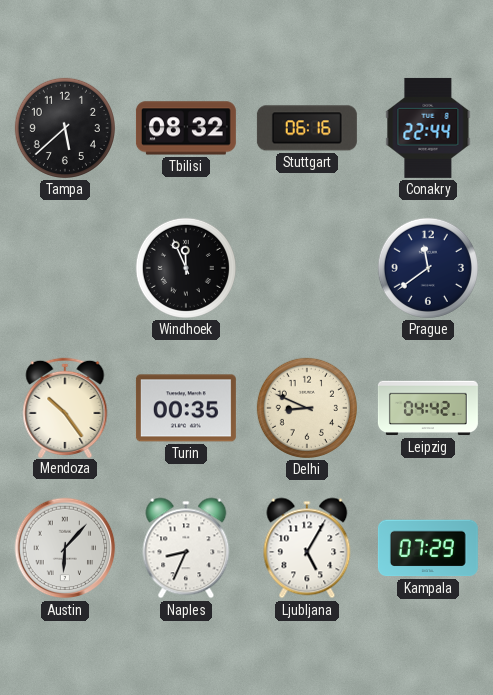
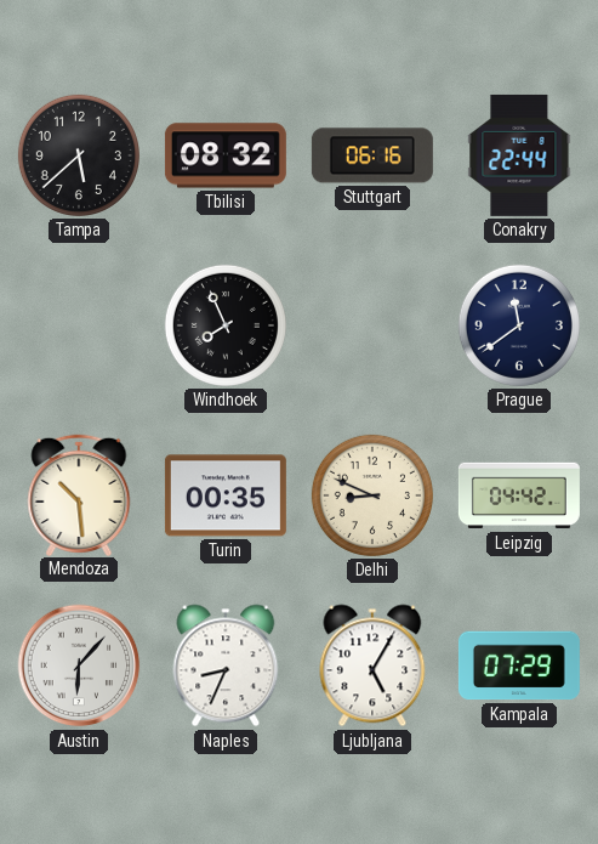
Windhoek: 11:56 -> 7:56 (226, 325)
Mendoza: 10:24 -> 10:29 (79, 494)
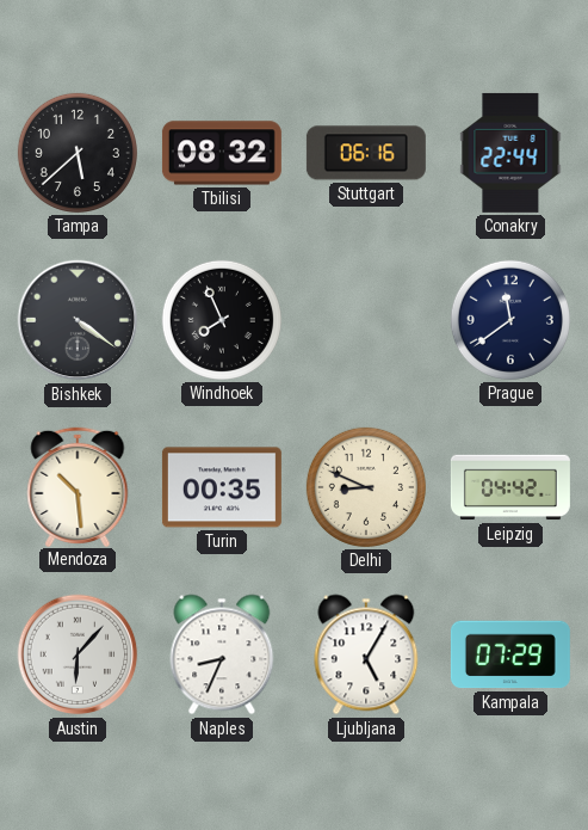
Bishkek: none -> 4:21 (78, 320)
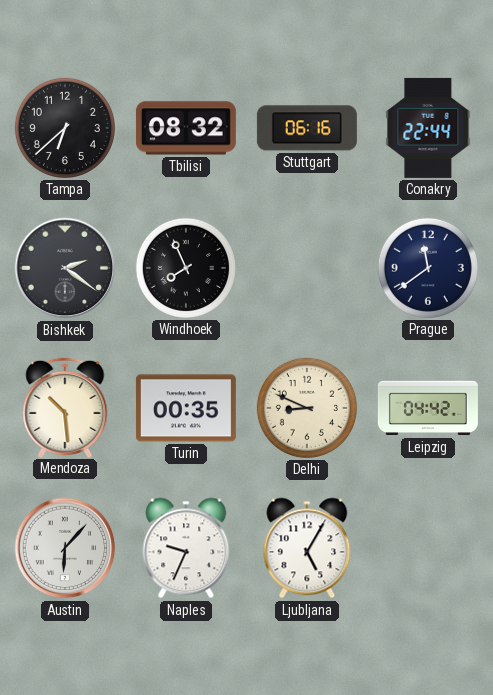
Tampa: 5:38 -> 6:38 (65, 128)
Bishkek: 4:21 -> 2:21 (65, 268)
Naples: 8:34 -> 9:34 (186, 548)
Kampala: 07:29 -> none (510, 654)
